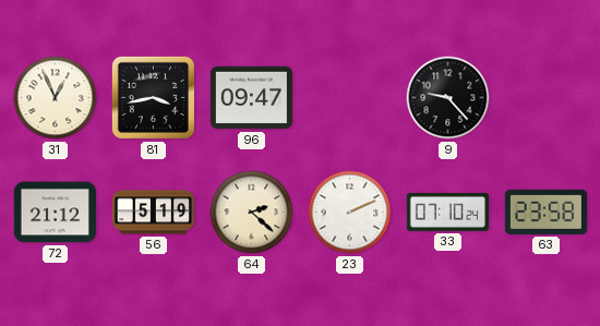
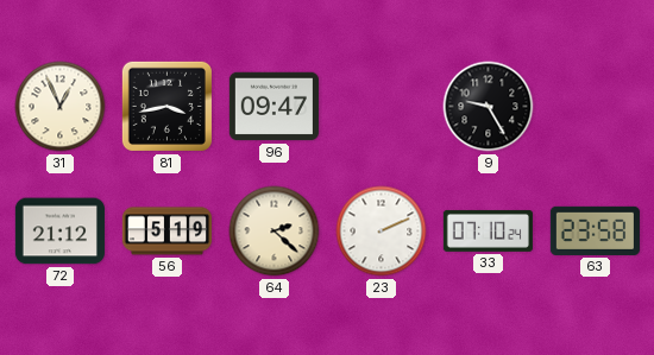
9: 9:23 -> 9:25 (489, 107)
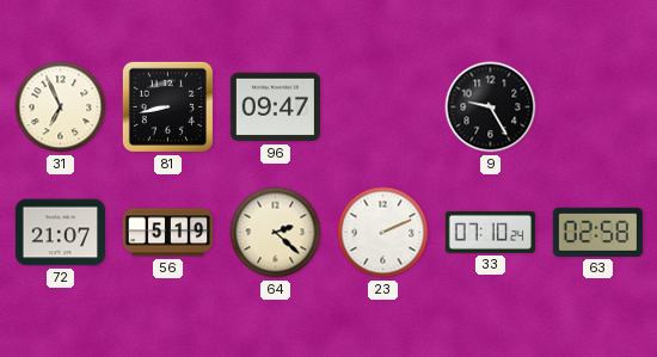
31: 12:56 -> 6:56 (61, 107)
81: 3:43 -> 8:43 (167, 106)
72: 21:12 -> 21:07 (60, 233)
63: 23:58 -> 02:58 (597, 232)
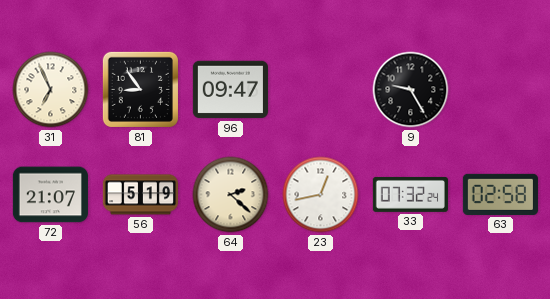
81: 8:43 -> 8:54 (140, 89)
23: 2:11 -> 12:43 (321, 195)
33: 07:10 -> 07:32 (410, 194)
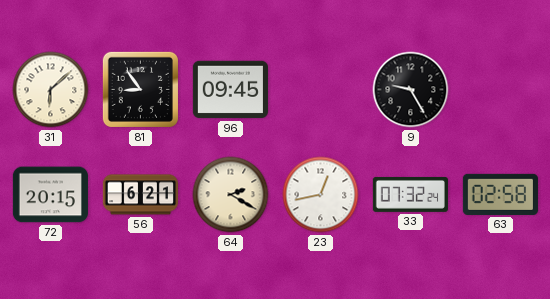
31: 6:56 -> 6:08 (51, 90)
96: 09:47 -> 09:45 (230, 90)
72: 21:07 -> 20:15 (50, 195)
56: 5:19 -> 6:21 (140, 195)
64: 2:22 -> 2:20 (231, 195)
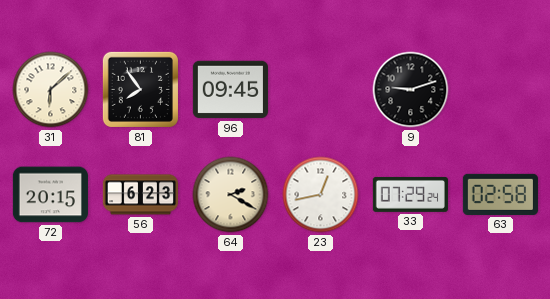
81: 8:54 -> 7:54 (140, 89)
9: 9:25 -> 9:12 (411, 90)
56: 6:21 -> 6:23 (140, 195)
33: 07:32 -> 07:29 (410, 194)
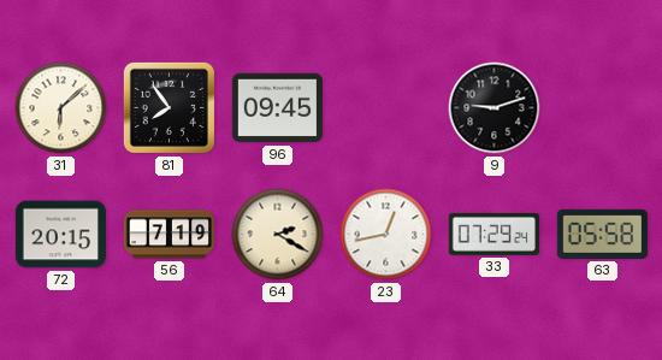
56: 6:23 -> 7:19 (169, 235)
63: 02:58 -> 05:58 (602, 234)
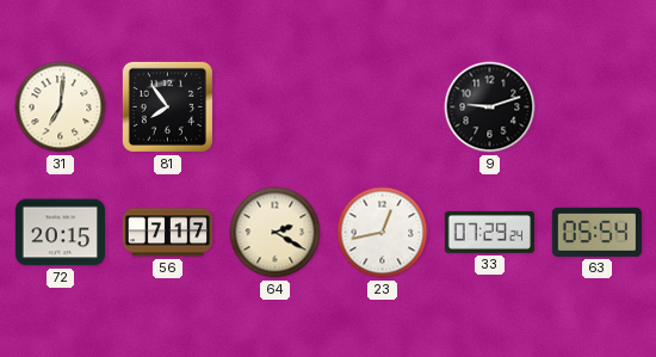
31: 6:08 -> 7:01 (61, 107)
96: 09:45 -> none (277, 108)
56: 7:19 -> 7:17 (167, 233)
63: 05:58 -> 05:54 (596, 232)
